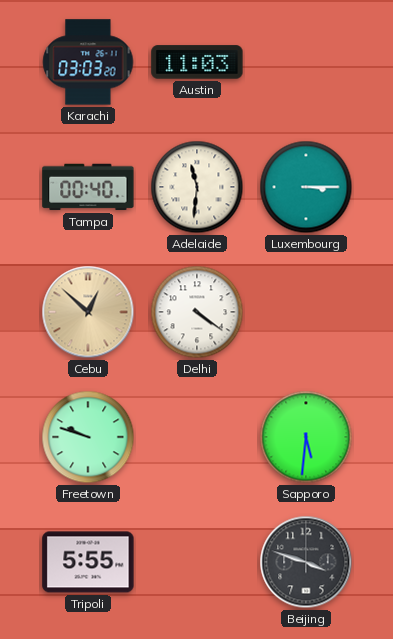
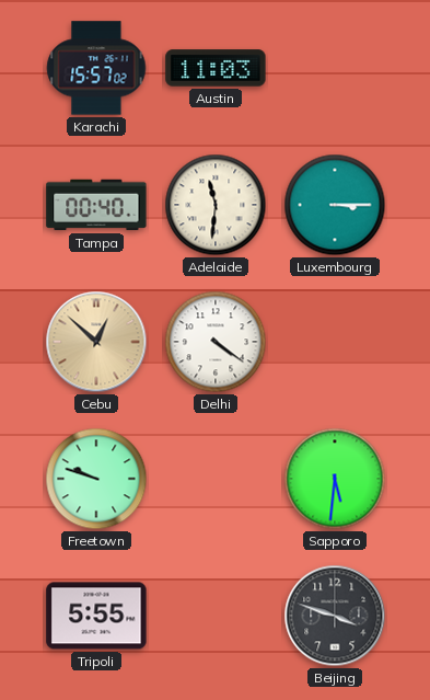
Karachi: 03:03 -> 15:57 (96, 68)
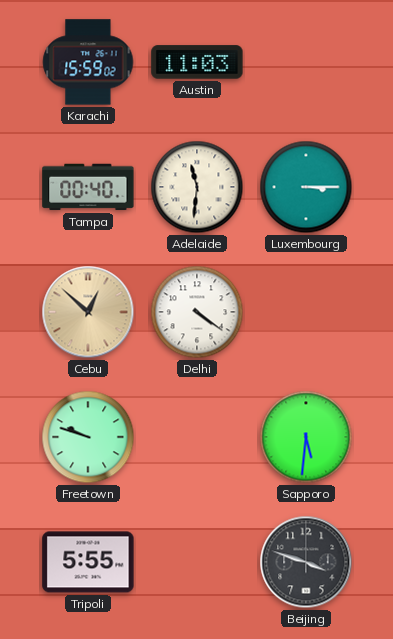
Karachi: 15:57 -> 15:59 (88, 62)
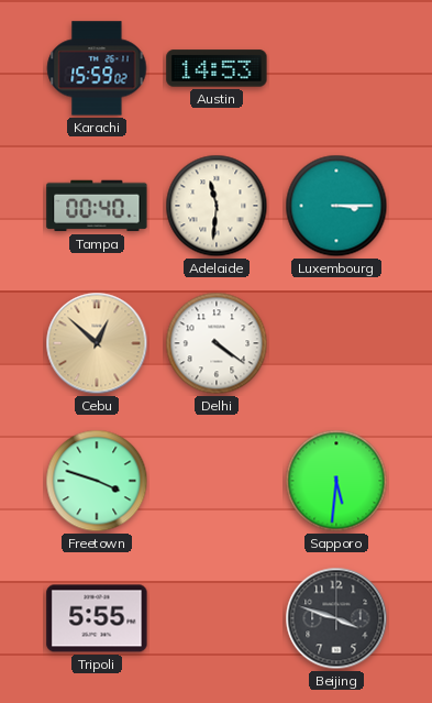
Austin: 11:03 -> 14:53 (217, 68)
Freetown: 9:48 -> 3:48 (97, 481)
